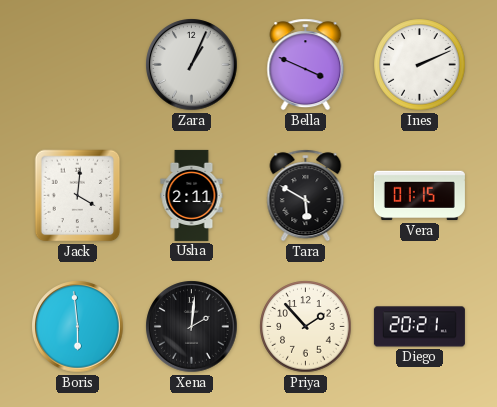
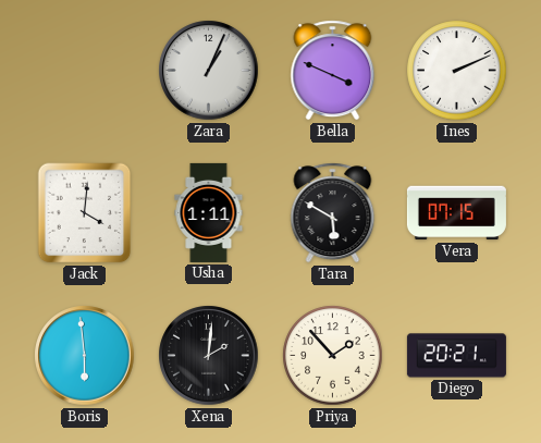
Usha: 2:11 -> 1:11 (209, 212)
Vera: 01:15 -> 07:15 (456, 213)
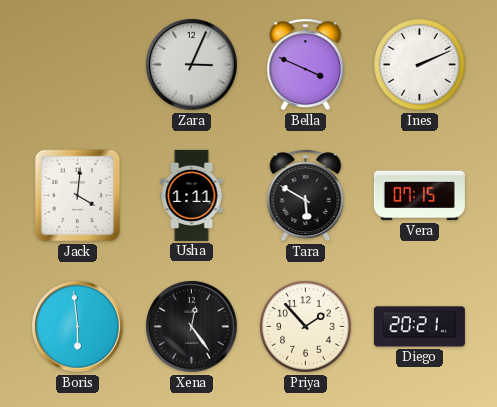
Zara: 1:04 -> 3:04 (192, 65)
Xena: 2:01 -> 12:24 (192, 327)
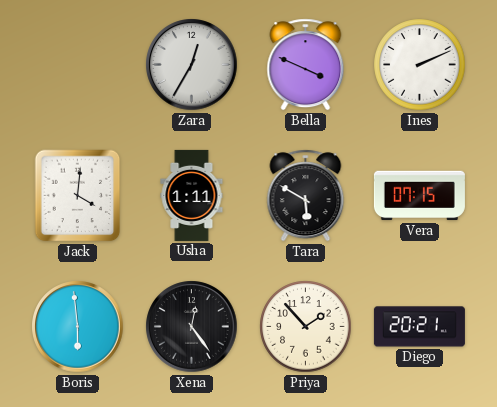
Zara: 3:04 -> 12:35 (192, 65)
